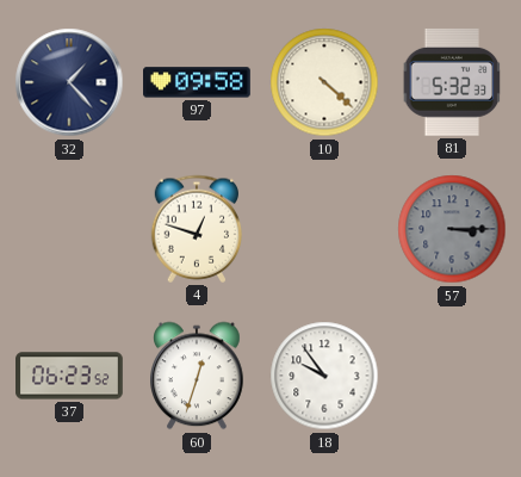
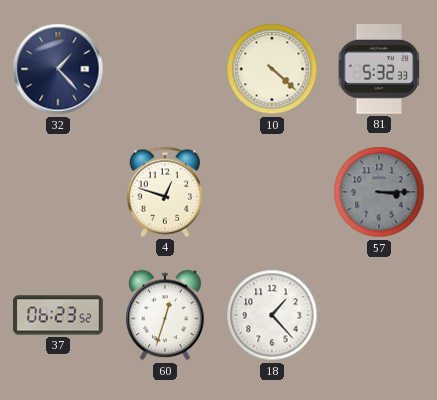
97: 09:58 -> none (198, 82)
18: 9:54 -> 1:23 (272, 315)
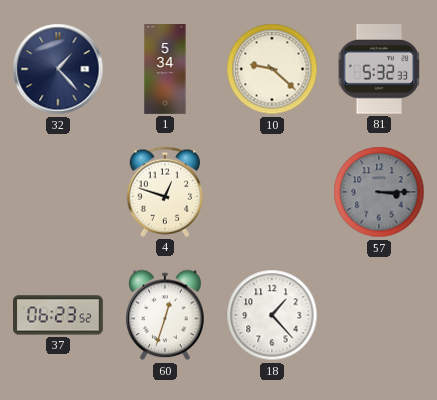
1: none -> 5:34 (165, 69)
10: 4:22 -> 9:22 (272, 69)
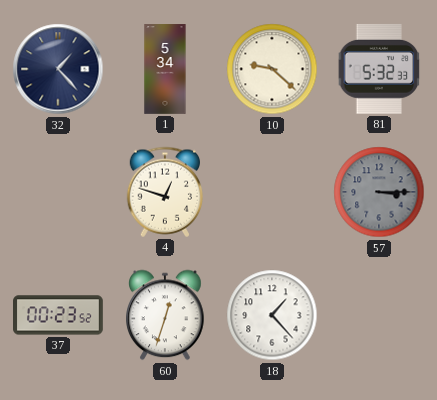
37: 06:23 -> 00:23 (59, 315)
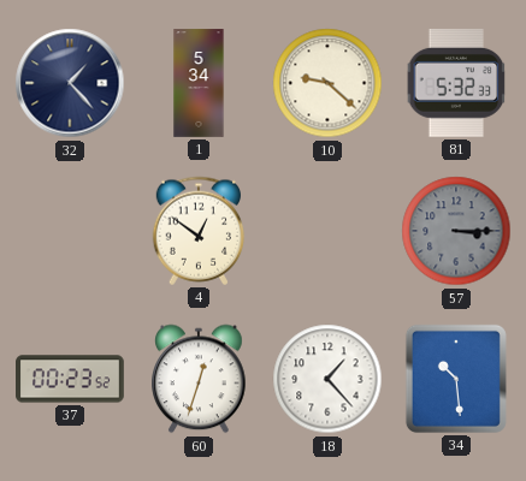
4: 12:48 -> 12:51 (199, 231)
34: none -> 10:29 (456, 379)
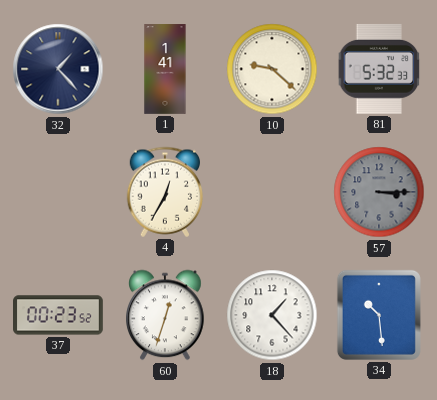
1: 5:34 -> 1:41 (165, 69)
4: 12:51 -> 12:35 (165, 192)
